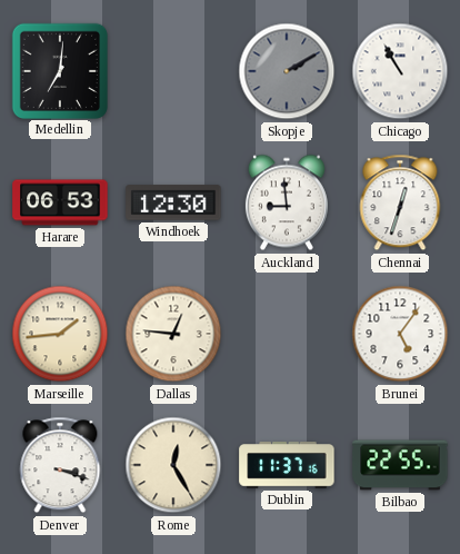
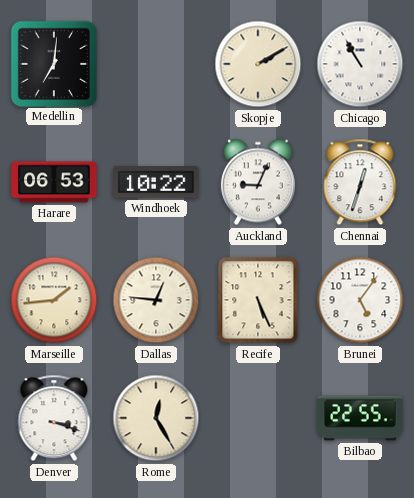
Skopje dial: grey -> cream (258, 64)
Windhoek: 12:30 -> 10:22 (156, 182)
Auckland: 8:59 -> 9:04 (258, 182)
Recife: none -> 5:26 (258, 300)
Dublin: 11:37 -> none (287, 466)
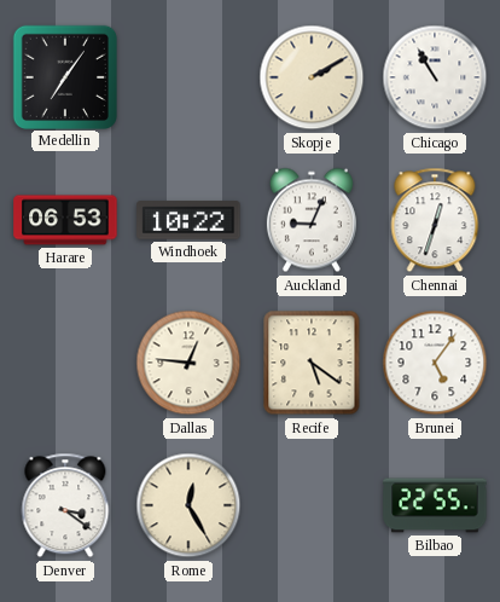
Medellin: 7:01 -> 7:06 (64, 76)
Marseille: 1:44 -> none (54, 300)
Recife: 5:26 -> 5:21 (312, 363)
Denver: 3:18 -> 3:21 (65, 505)
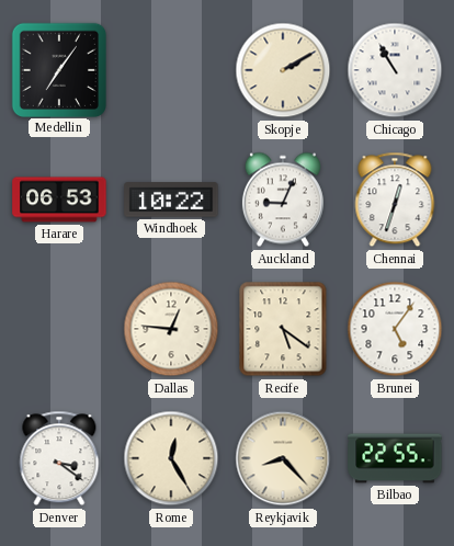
Reykjavik: none -> 8:23 (283, 458)
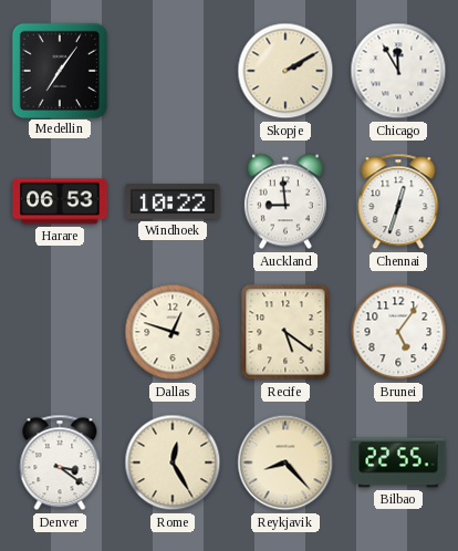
Chicago: 10:55 -> 11:55 (398, 71)
Auckland: 9:04 -> 8:59 (285, 201)
Dallas: 12:46 -> 12:48 (173, 332)
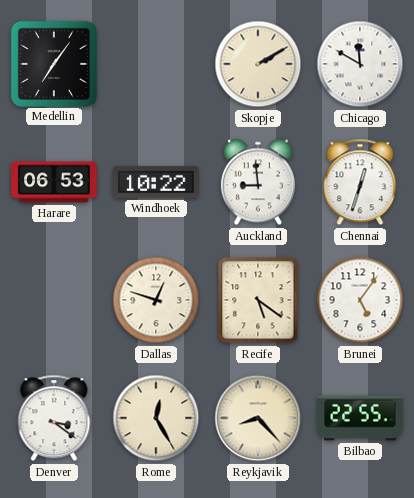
Chicago: 11:55 -> 11:50 (360, 64)
